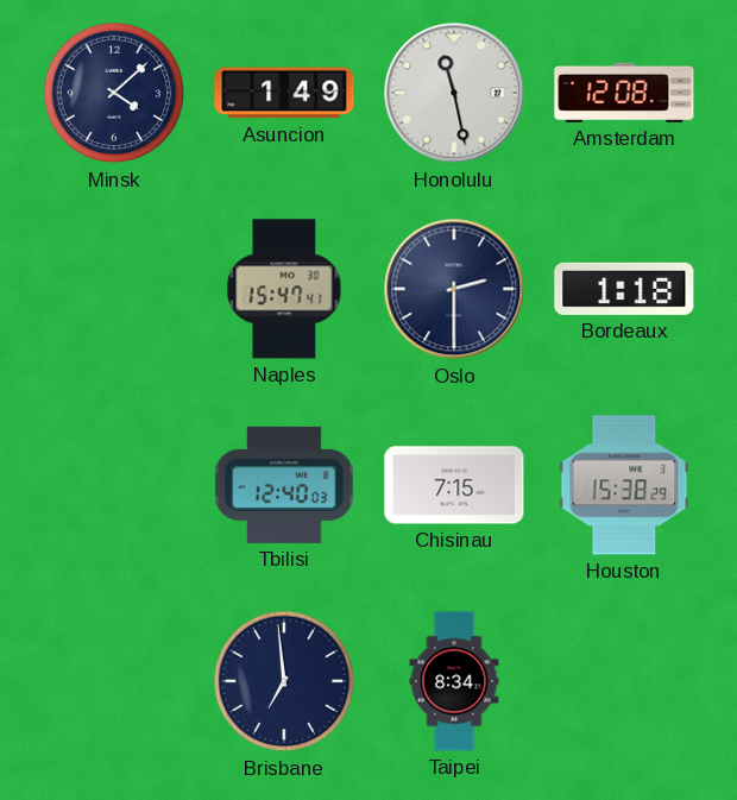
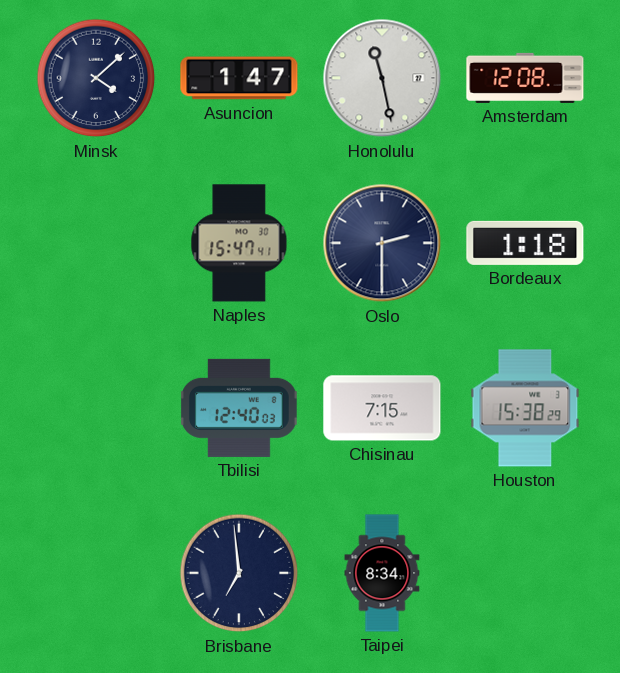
Asuncion: 1:49 -> 1:47 (239, 78)
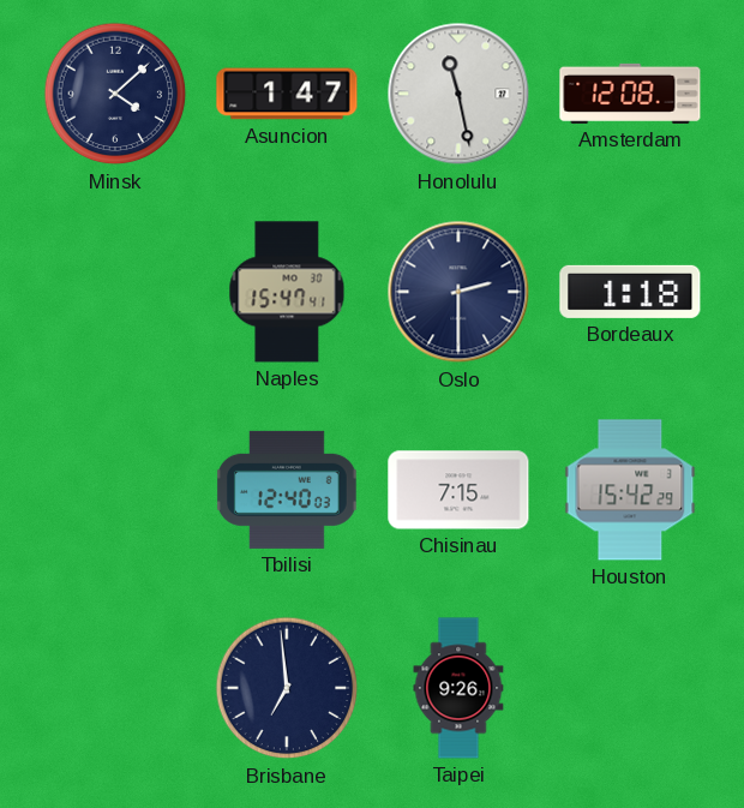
Houston: 15:38 -> 15:42 (630, 490)
Taipei: 8:34 -> 9:26 (458, 688)
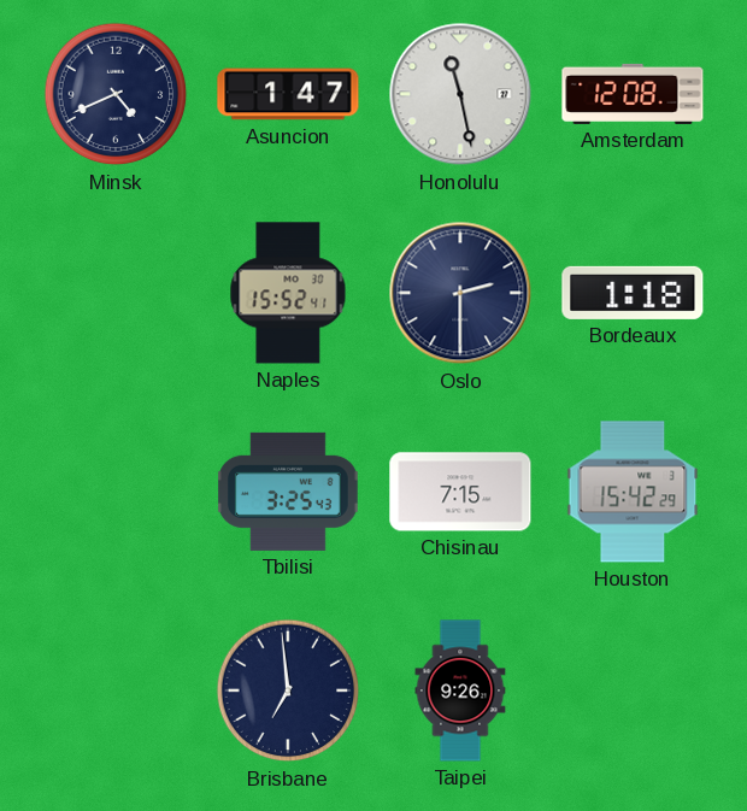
Minsk: 4:08 -> 4:41 (116, 94)
Naples: 15:47 -> 15:52 (288, 293)
Tbilisi: 12:40 -> 3:25 (288, 492)
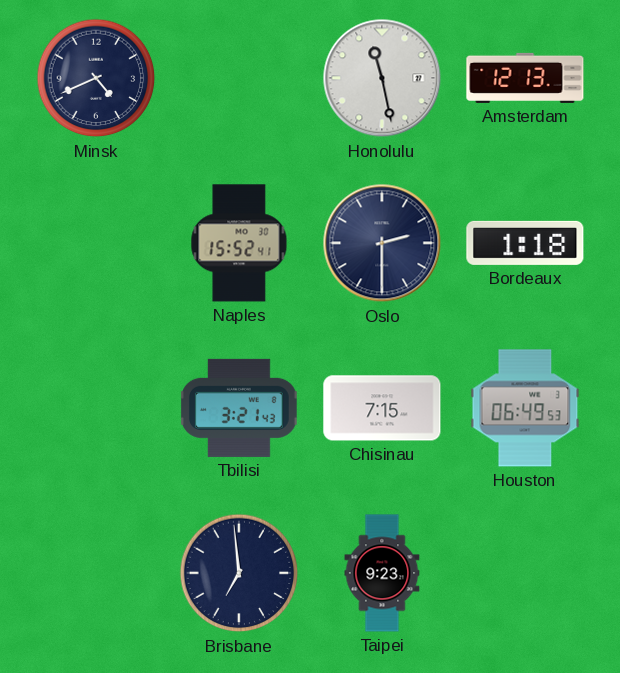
Asuncion: 1:47 -> none (288, 94)
Amsterdam: 12:08 -> 12:13 (525, 78)
Tbilisi: 3:25 -> 3:21 (239, 408)
Houston: 15:42 -> 06:49 (525, 408)
Taipei: 9:26 -> 9:23 (382, 573)
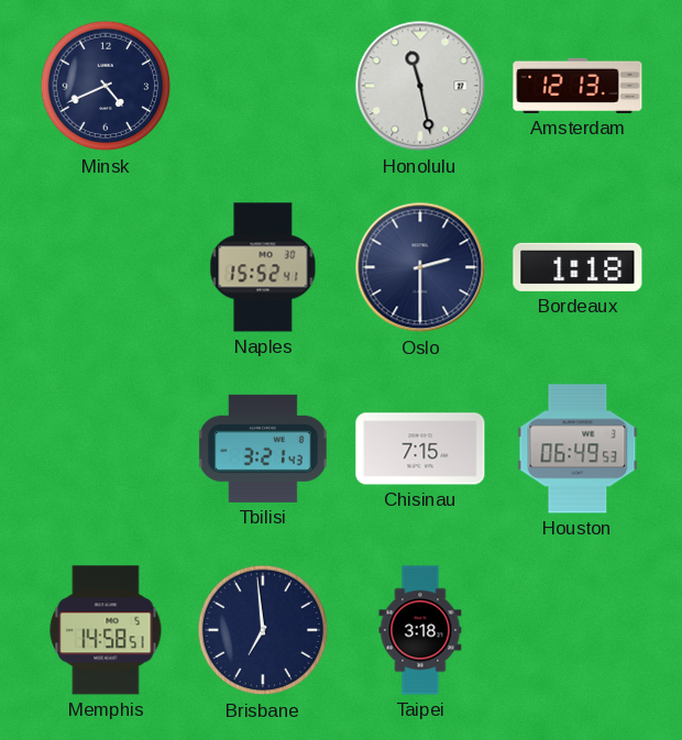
Memphis: none -> 14:58 (106, 630)
Taipei: 9:23 -> 3:18 (420, 630)
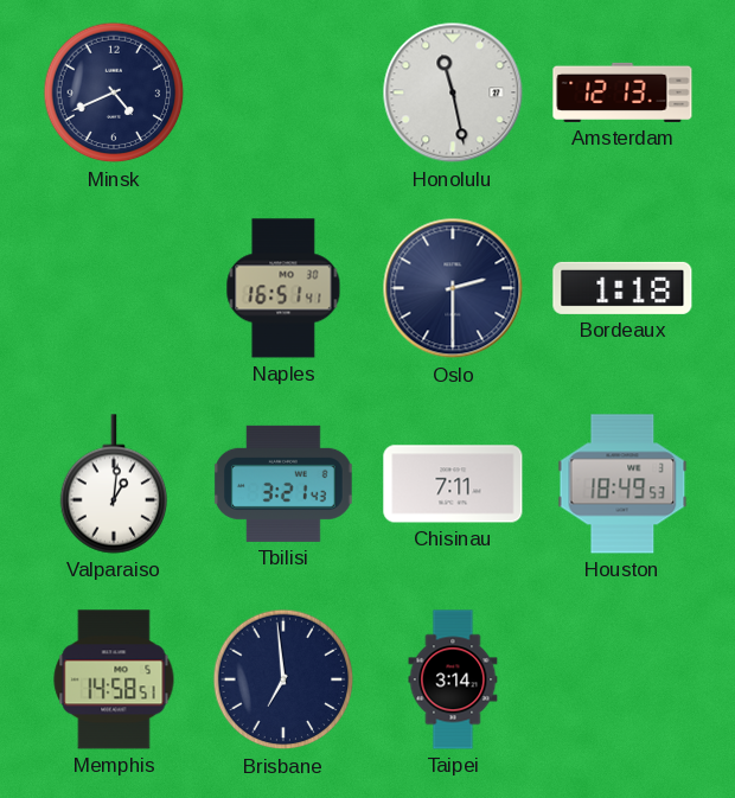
Naples: 15:52 -> 16:51 (283, 288)
Valparaiso: none -> 1:01 (114, 484)
Chisinau: 7:15 -> 7:11 (453, 484)
Houston: 06:49 -> 18:49 (622, 484)
Taipei: 3:18 -> 3:14 (453, 679)
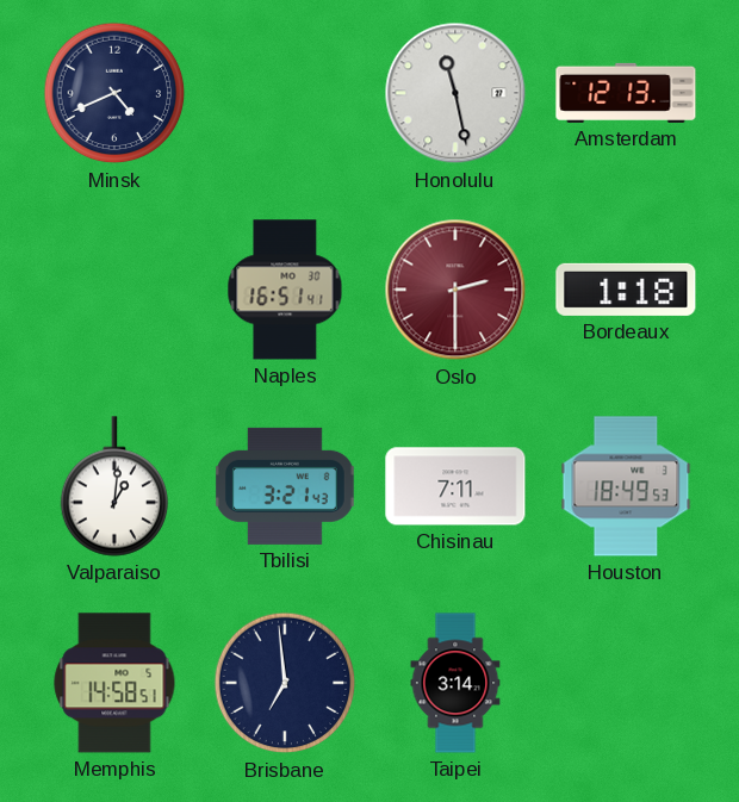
Oslo dial: navy -> burgundy (455, 290)
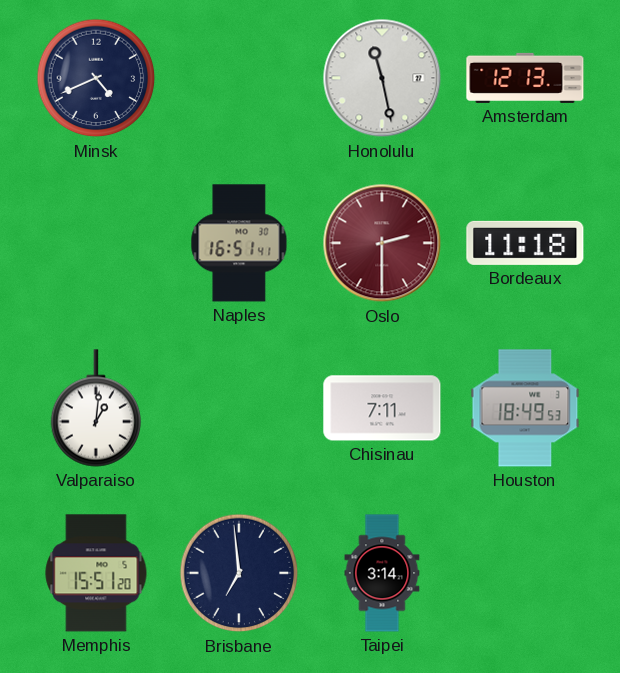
Bordeaux: 1:18 -> 11:18 (525, 243)
Tbilisi: 3:21 -> none (285, 486)
Memphis: 14:58 -> 15:51 (96, 573)
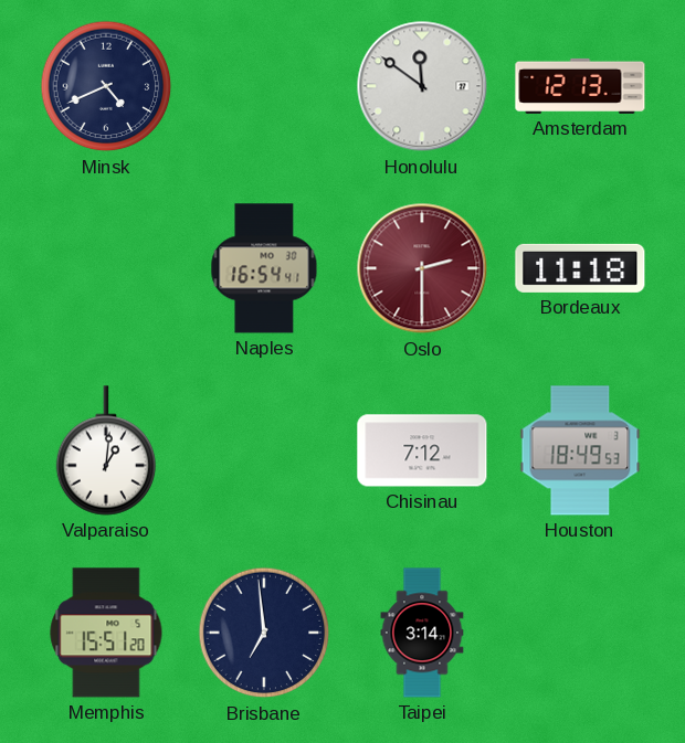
Honolulu: 11:28 -> 11:51 (422, 86)
Naples: 16:51 -> 16:54 (264, 268)
Chisinau: 7:11 -> 7:12 (422, 450)
